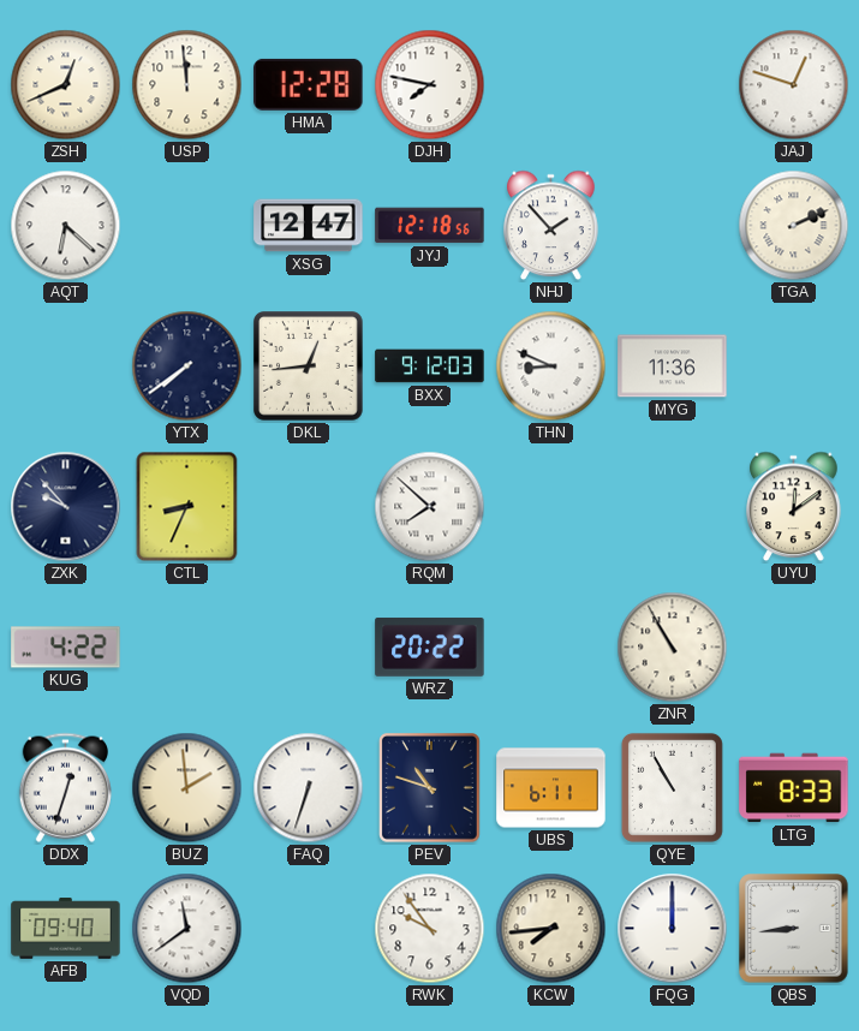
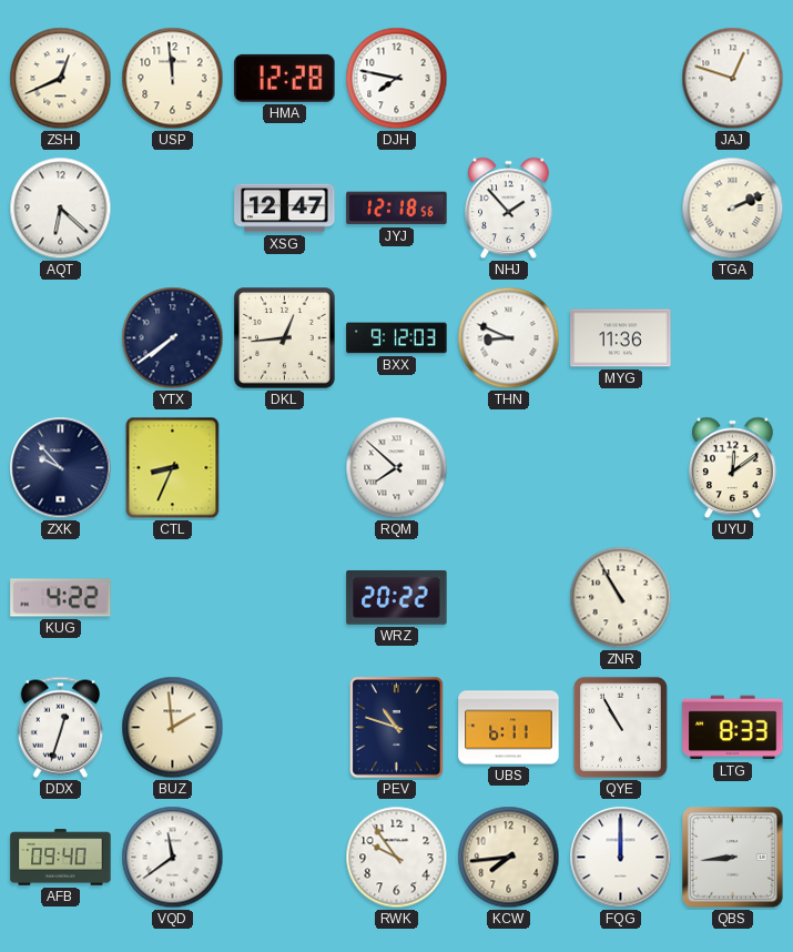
FAQ: 6:33 -> none (309, 788)
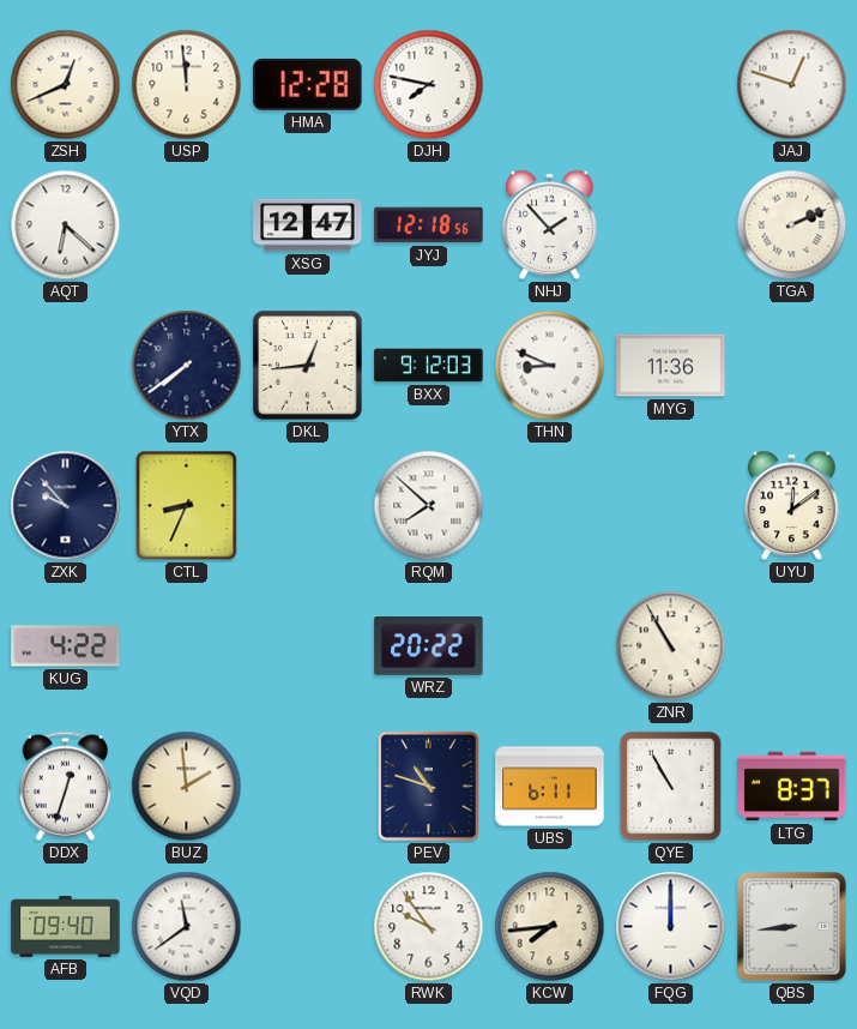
LTG: 8:33 -> 8:37 (792, 787)
